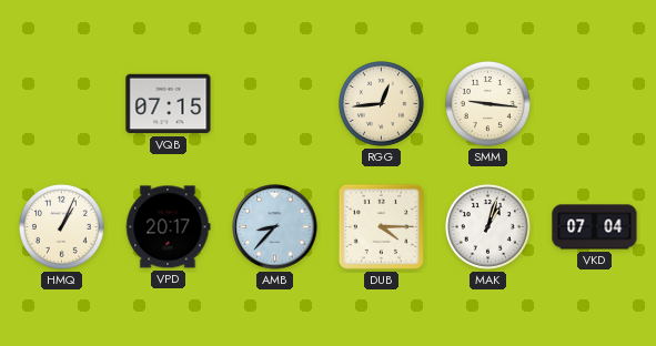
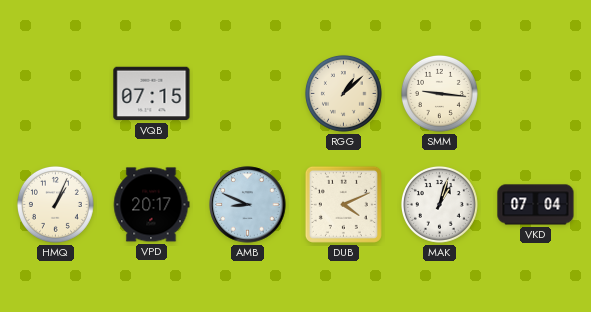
RGG: 12:44 -> 1:08 (343, 93)
AMB: 8:37 -> 8:49 (248, 205)
DUB: 4:15 -> 4:11 (343, 204)
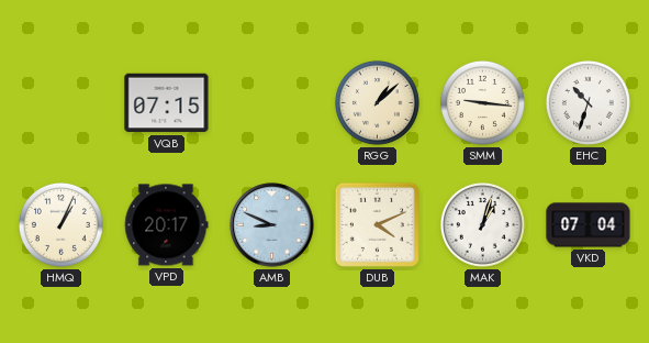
EHC: none -> 10:33 (588, 102)
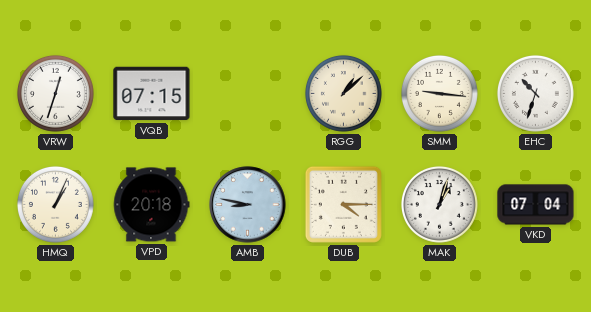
VRW: none -> 12:33 (55, 93)
VPD: 20:17 -> 20:18 (151, 205)
AMB: 8:49 -> 8:47 (248, 205)
DUB: 4:11 -> 4:15 (343, 204)
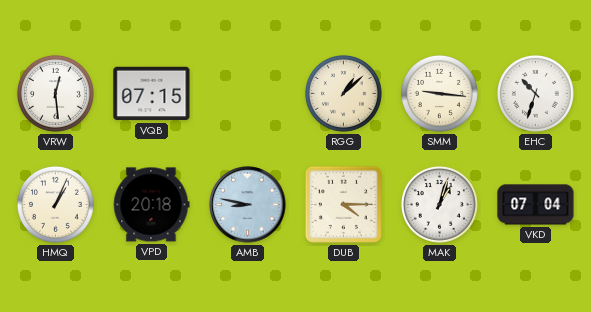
VRW: 12:33 -> 12:29 (55, 93)
